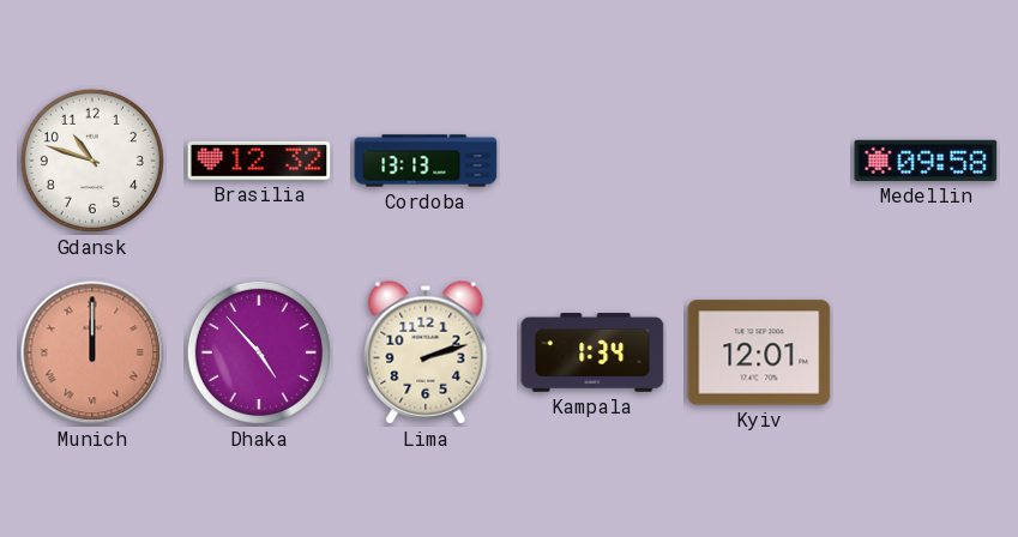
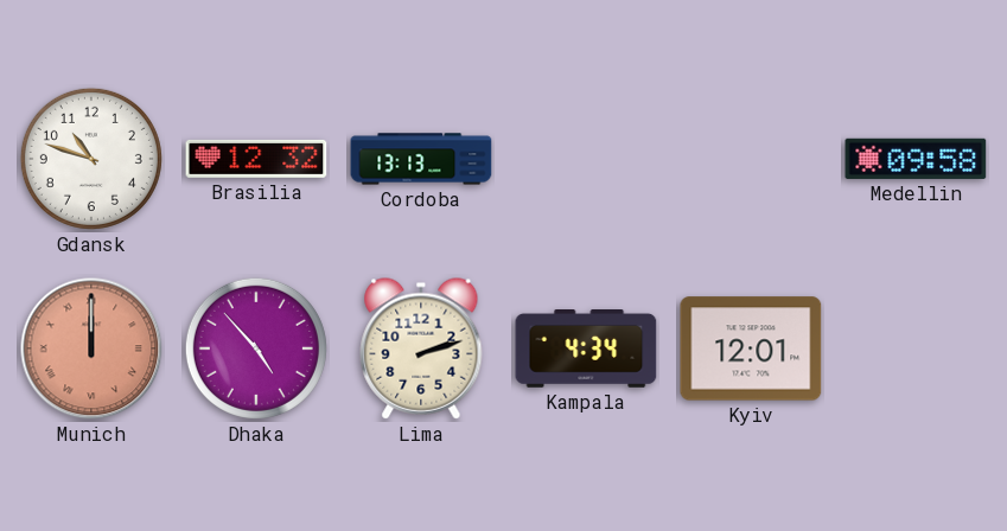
Kampala: 1:34 -> 4:34 (586, 350)
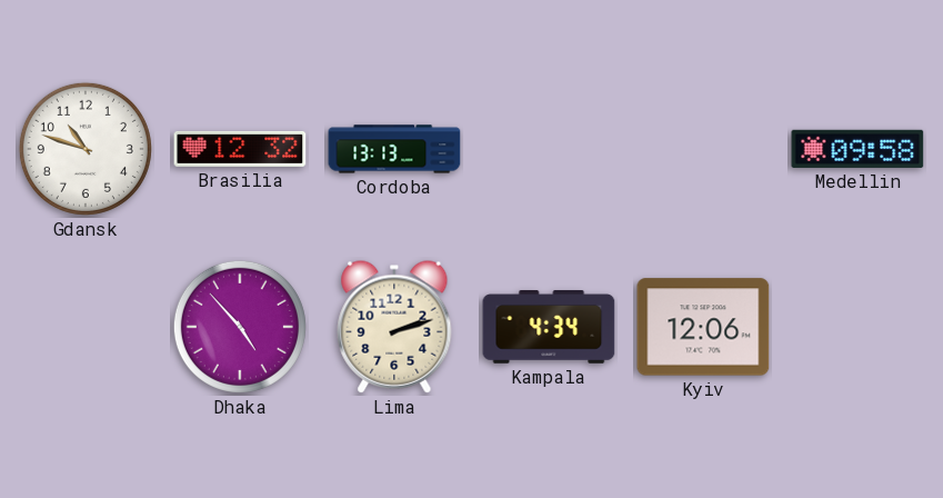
Munich: 12:00 -> none (91, 348)
Kyiv: 12:01 -> 12:06 (703, 327)
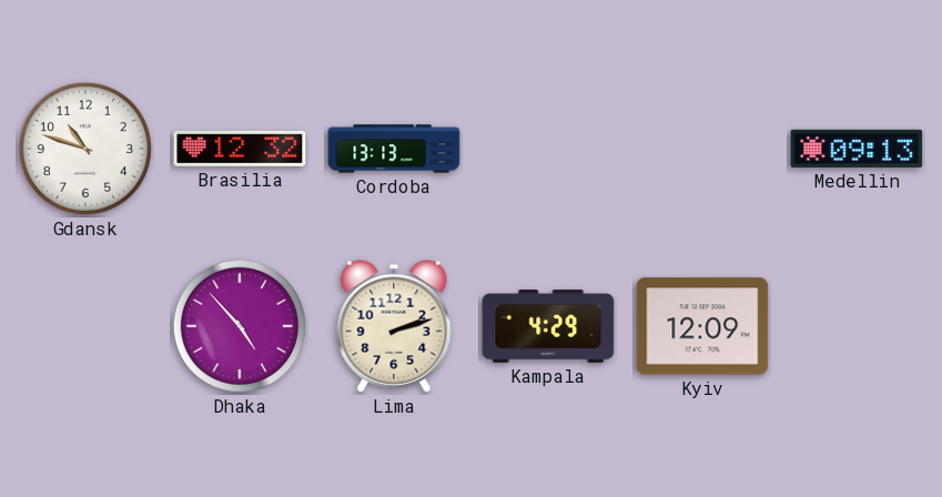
Medellin: 09:58 -> 09:13 (857, 149)
Kampala: 4:34 -> 4:29 (548, 327)
Kyiv: 12:06 -> 12:09 (702, 326)
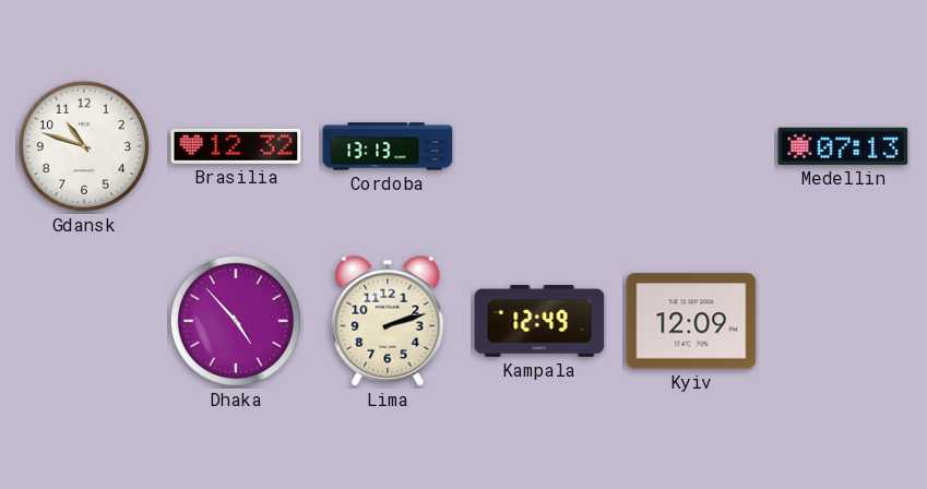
Medellin: 09:13 -> 07:13 (843, 146)
Kampala: 4:29 -> 12:49 (539, 322)
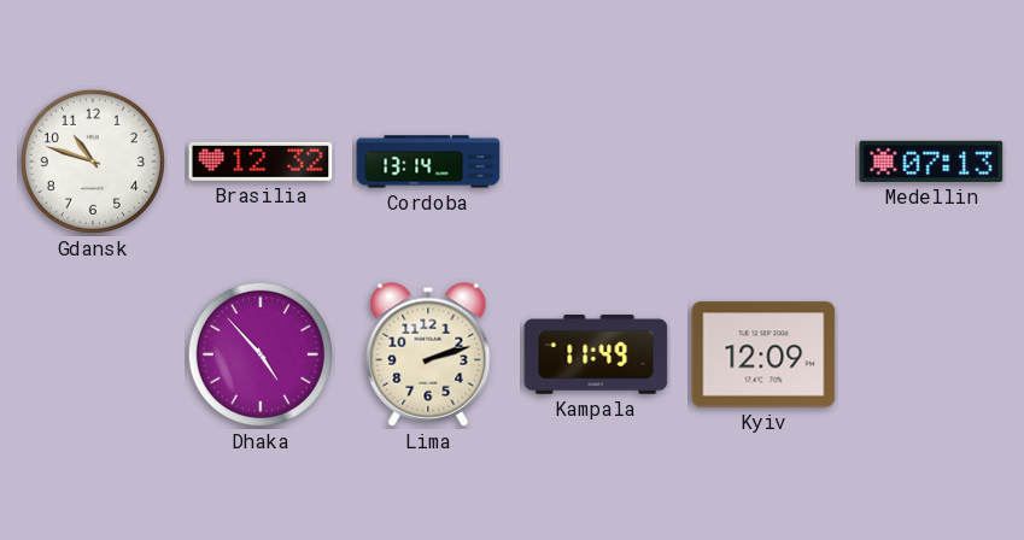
Cordoba: 13:13 -> 13:14 (428, 162)
Kampala: 12:49 -> 11:49 (596, 356)
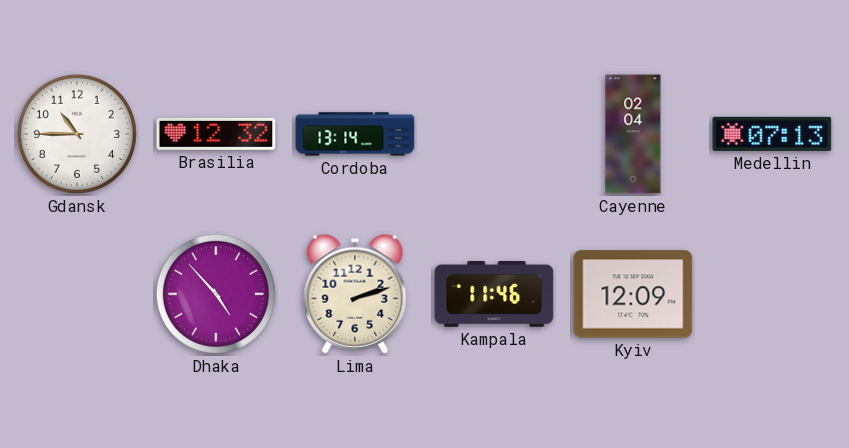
Gdansk: 10:48 -> 10:45 (77, 134)
Cayenne: none -> 02:04 (633, 134)
Kampala: 11:49 -> 11:46 (494, 295)
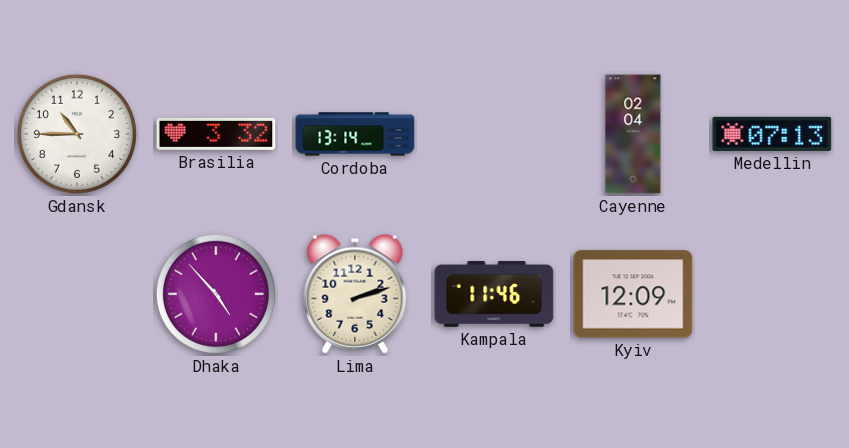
Brasilia: 12:32 -> 3:32 (216, 134)
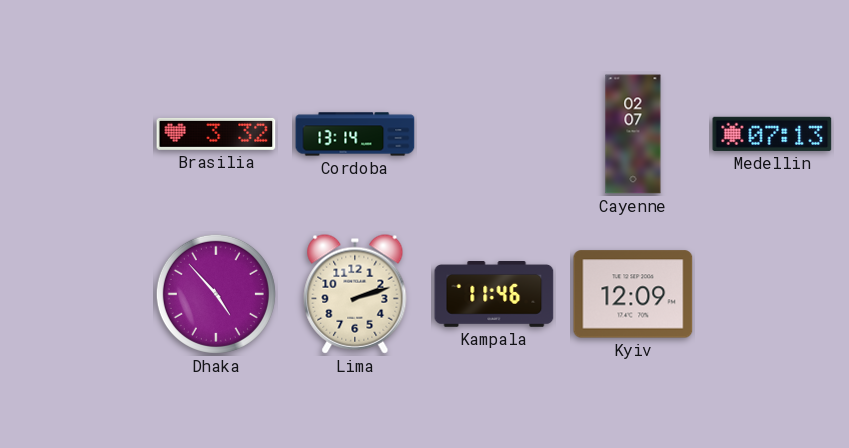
Gdansk: 10:45 -> none (77, 134)
Cayenne: 02:04 -> 02:07 (633, 134)
